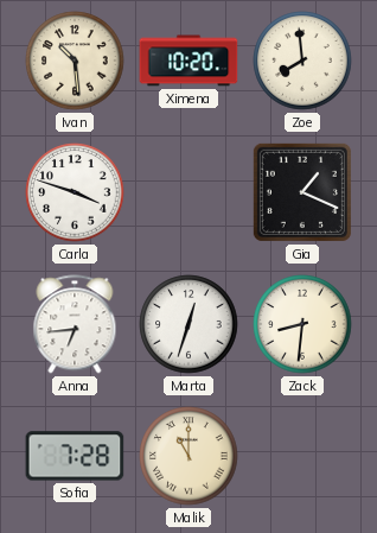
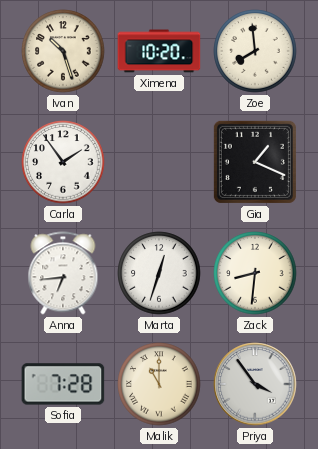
Ivan: 10:29 -> 10:27 (63, 51)
Carla: 3:48 -> 1:54 (63, 162)
Priya: none -> 3:54 (255, 384)
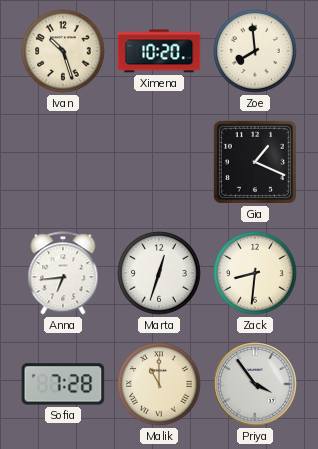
Carla: 1:54 -> none (63, 162)
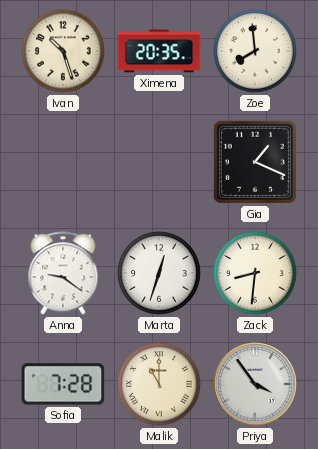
Ximena: 10:20 -> 20:35 (159, 51)
Anna: 6:44 -> 9:21 (63, 273)
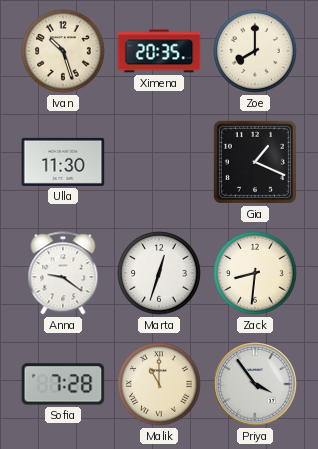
Zoe: 7:59 -> 8:00 (255, 51)
Ulla: none -> 11:30 (63, 162)
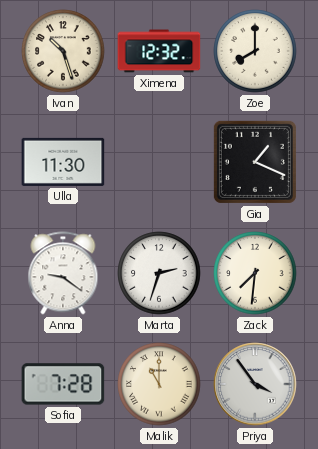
Ximena: 20:35 -> 12:32 (159, 51)
Marta: 12:33 -> 2:33 (159, 273)
Zack: 8:31 -> 7:31 (255, 273)
